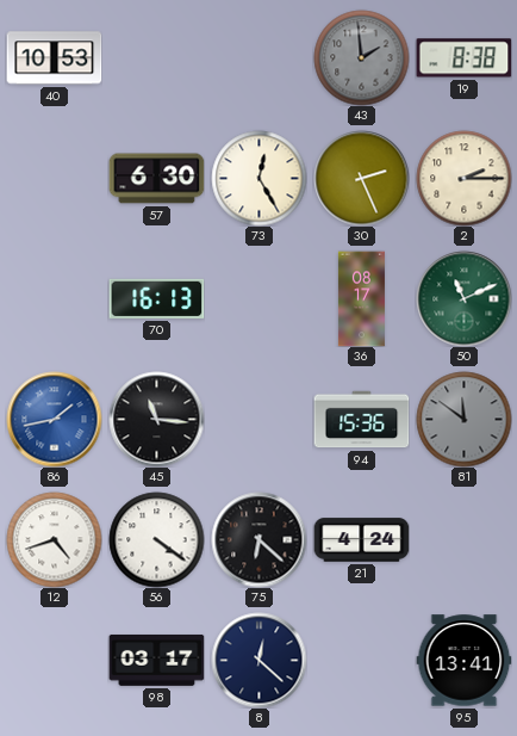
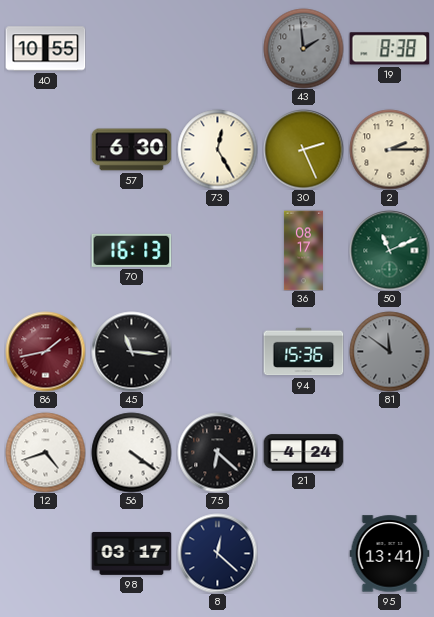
40: 10:53 -> 10:55 (45, 49)
86 dial: blue -> burgundy (45, 351)
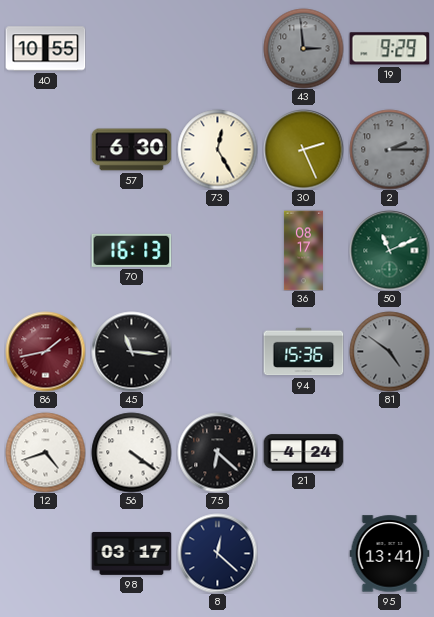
43: 1:59 -> 2:59 (303, 48)
19: 8:38 -> 9:29 (389, 49)
2 dial: cream -> grey (389, 149)
81: 11:51 -> 4:51 (389, 351)
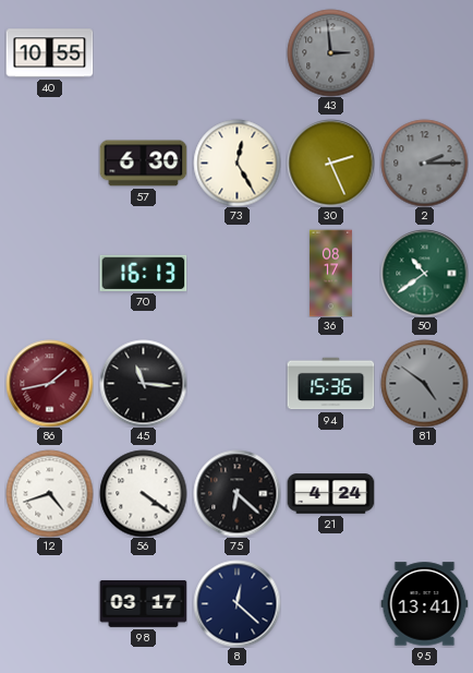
19: 9:29 -> none (389, 49)
50: 11:11 -> 10:39 (424, 273)
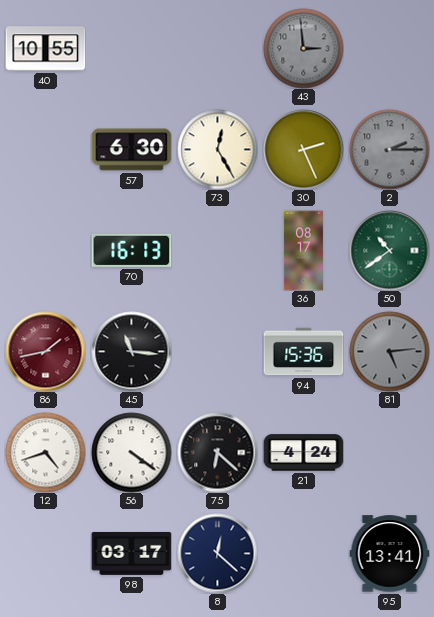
81: 4:51 -> 5:14 (389, 351)
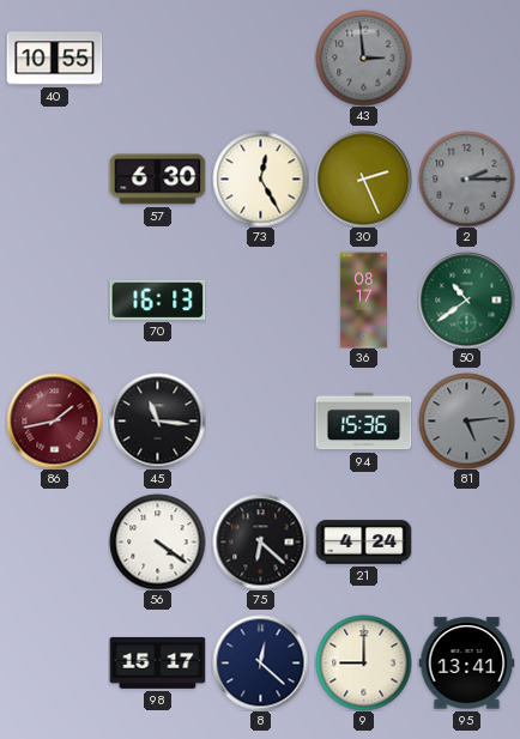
12: 4:42 -> none (45, 452)
98: 03:17 -> 15:17 (157, 662)
9: none -> 9:00 (363, 662)
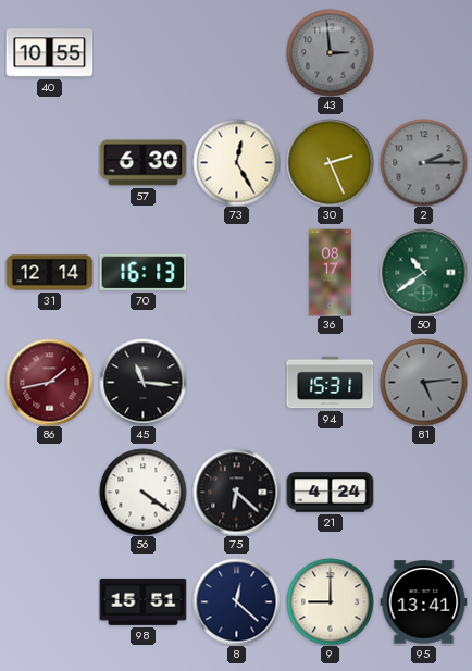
31: none -> 12:14 (49, 273)
94: 15:36 -> 15:31 (330, 383)
98: 15:17 -> 15:51 (142, 601)
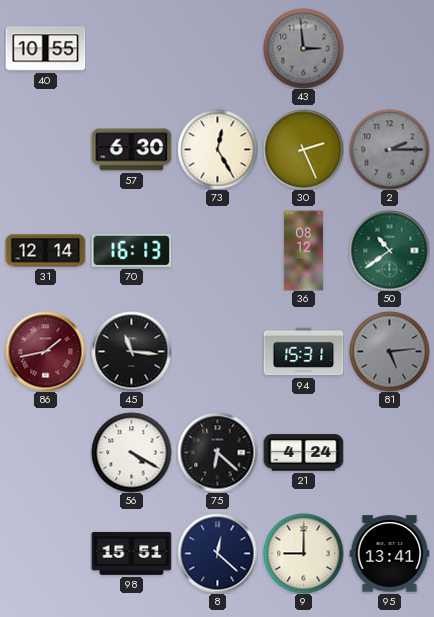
36: 08:17 -> 08:12 (303, 250)
56: 4:21 -> 4:20 (131, 452)
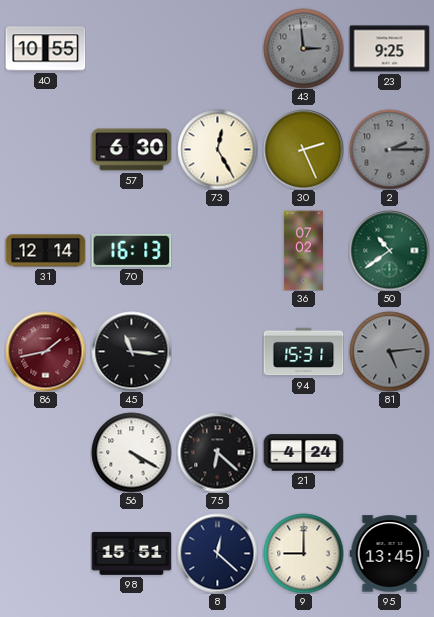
23: none -> 9:25 (389, 49)
36: 08:12 -> 07:02 (303, 250)
95: 13:41 -> 13:45 (389, 554)
